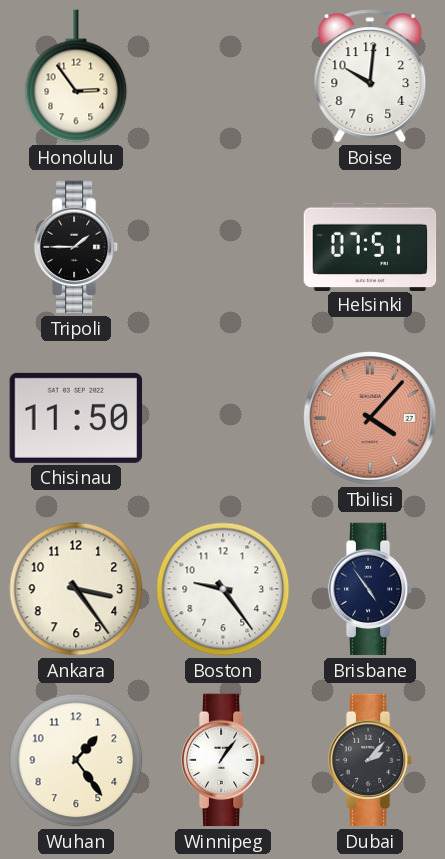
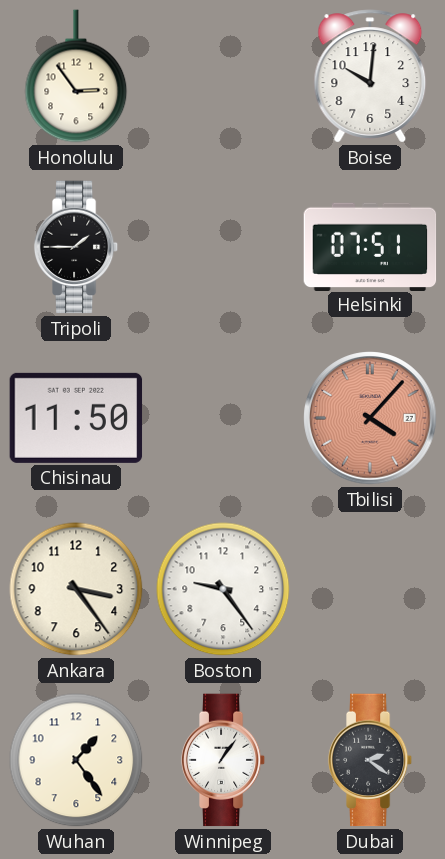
Brisbane: 4:54 -> none (370, 589)
Dubai: 2:07 -> 2:21 (370, 760)
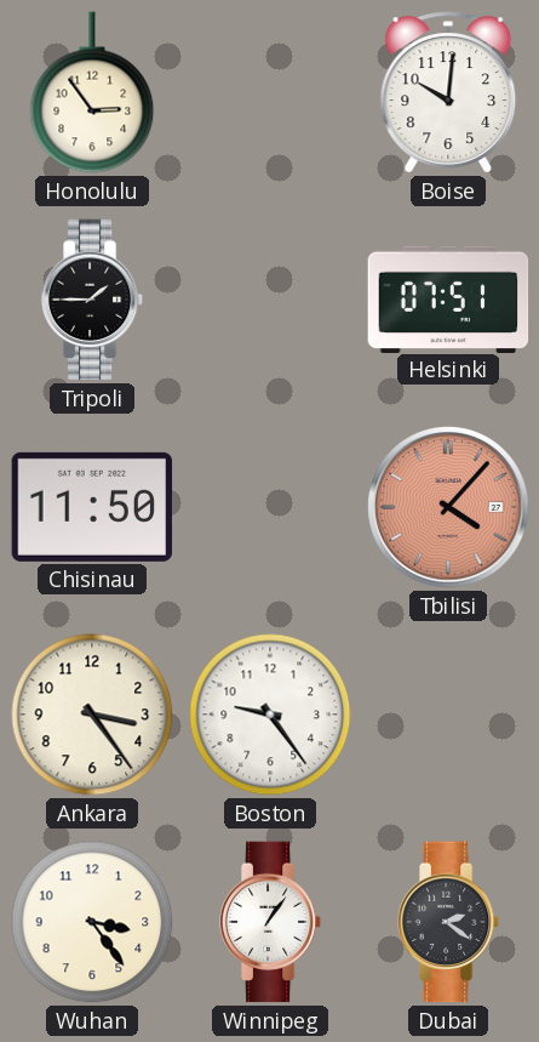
Wuhan: 1:24 -> 3:24 (92, 922)
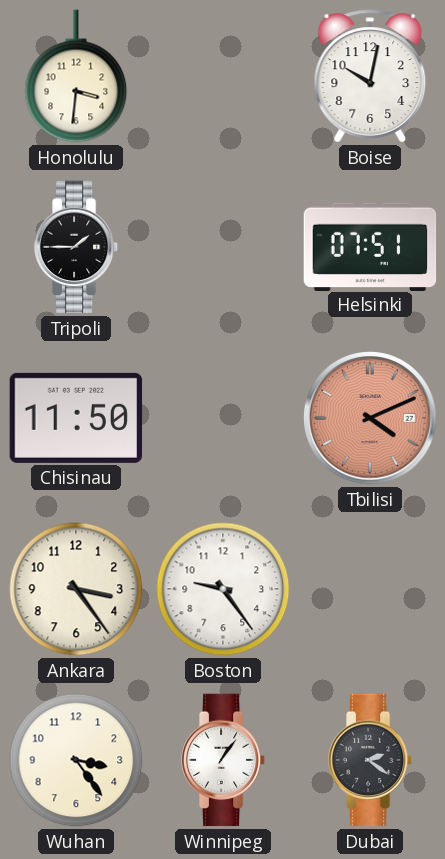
Honolulu: 2:54 -> 3:31 (76, 76)
Boise: 10:01 -> 10:02 (370, 76)
Tbilisi: 4:07 -> 4:11 (370, 418)
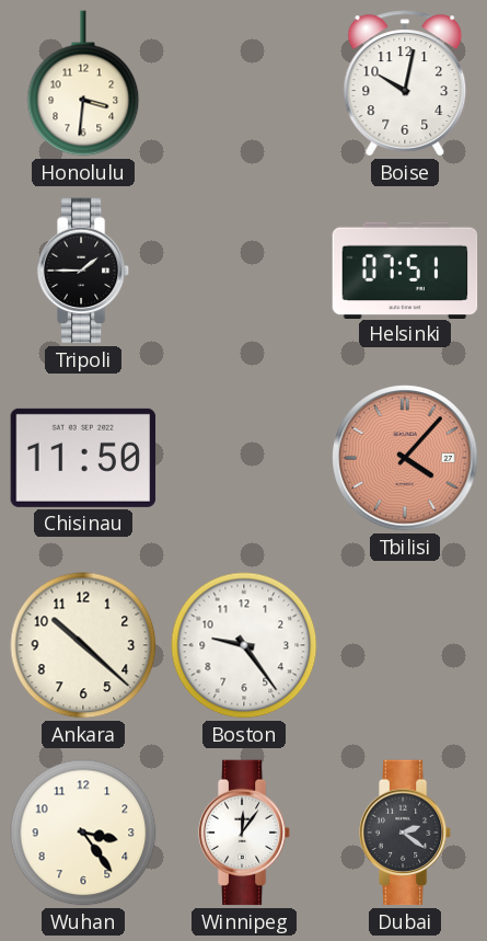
Tbilisi: 4:11 -> 4:07 (405, 458)
Ankara: 3:24 -> 10:22 (83, 645)
Winnipeg: 1:06 -> 12:06 (244, 833)
